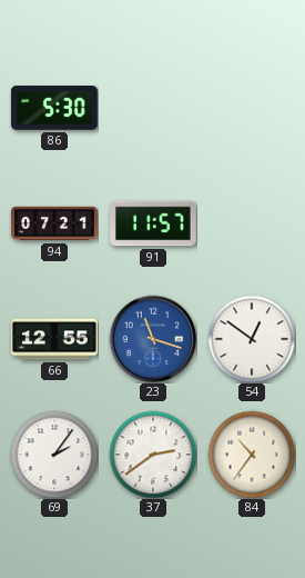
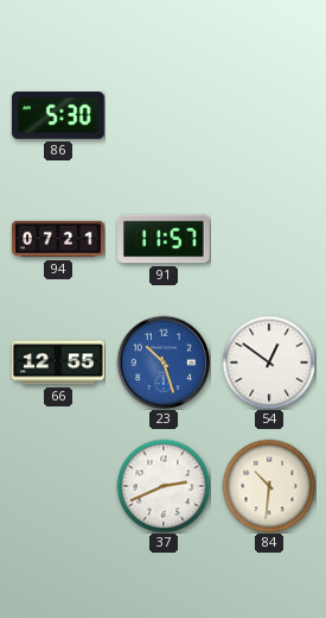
23: 11:18 -> 10:27 (164, 362)
69: 2:06 -> none (54, 455)
37: 2:39 -> 2:41 (164, 486)
84: 10:36 -> 10:31 (269, 486)
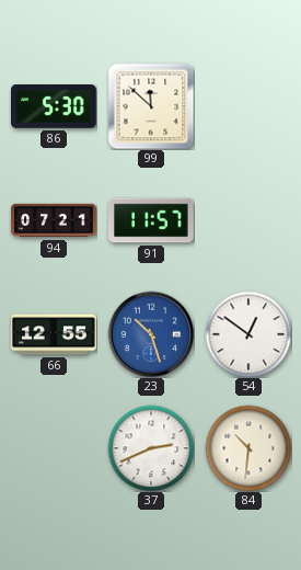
99: none -> 11:52 (151, 106)
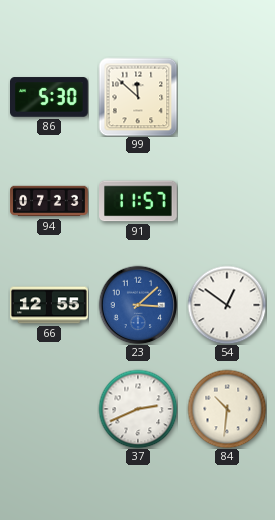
94: 07:21 -> 07:23 (49, 201)
23: 10:27 -> 3:08 (138, 305)
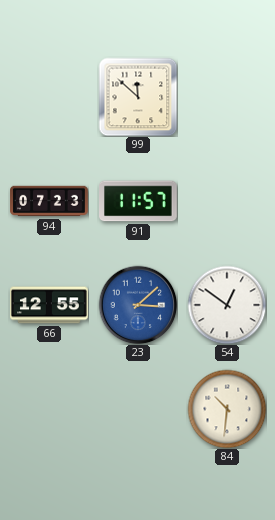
86: 5:30 -> none (50, 97)
37: 2:41 -> none (138, 409)
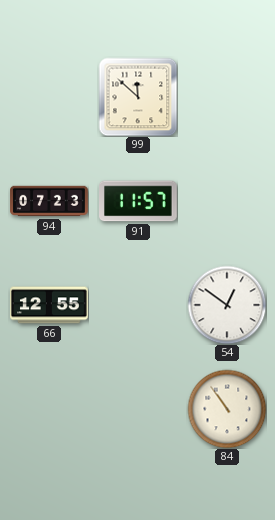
23: 3:08 -> none (138, 305)
84: 10:31 -> 10:54 (227, 409)
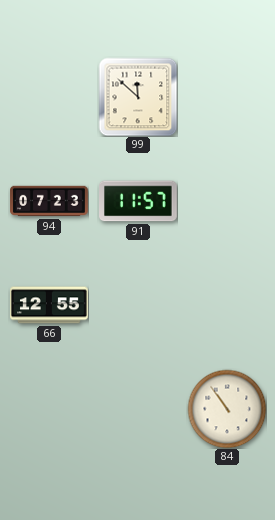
54: 12:51 -> none (227, 305)
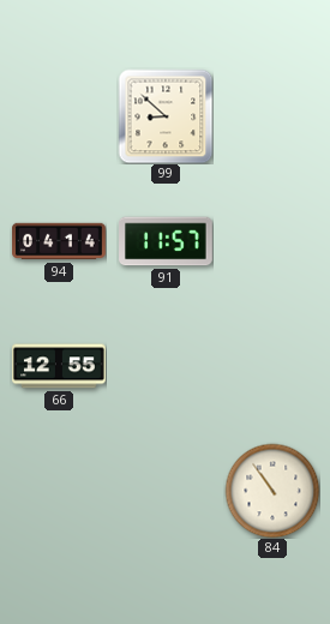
99: 11:52 -> 8:52 (166, 116)
94: 07:23 -> 04:14 (59, 241)
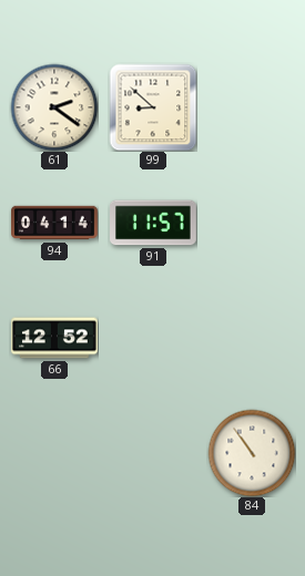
61: none -> 2:21 (54, 107)
66: 12:55 -> 12:52 (54, 338)
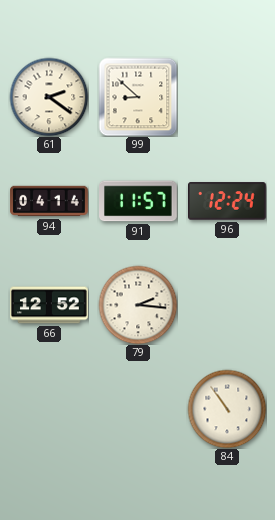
96: none -> 12:24 (228, 201)
79: none -> 2:16 (138, 305)
